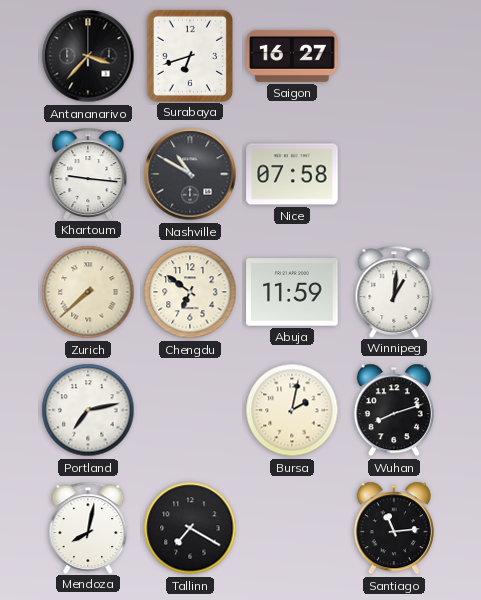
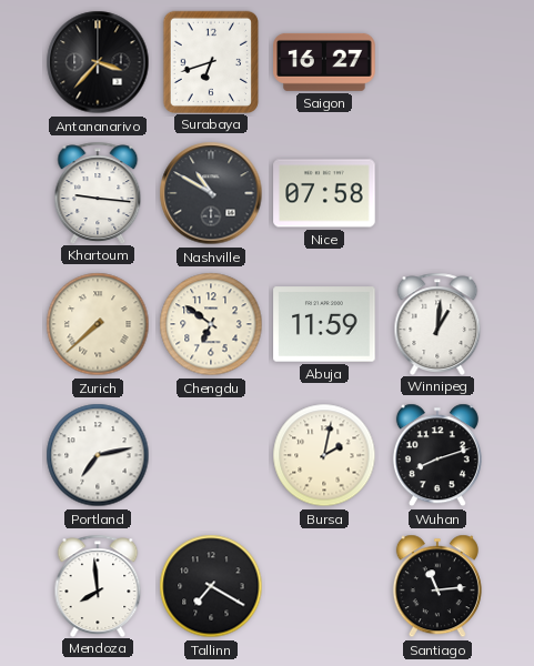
Mendoza: 8:02 -> 7:59 (98, 585)
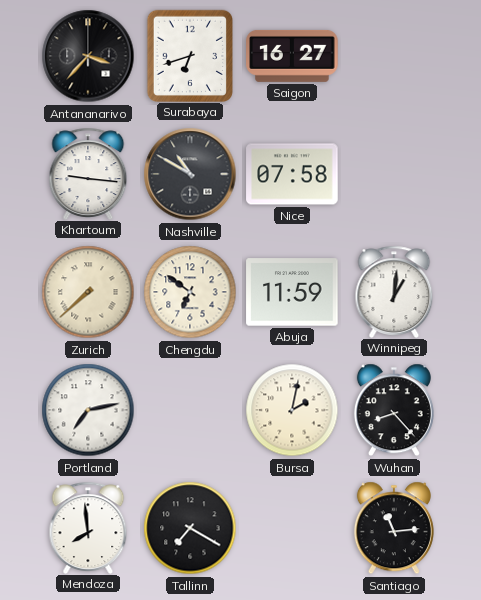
Wuhan: 8:12 -> 8:23 (394, 410)
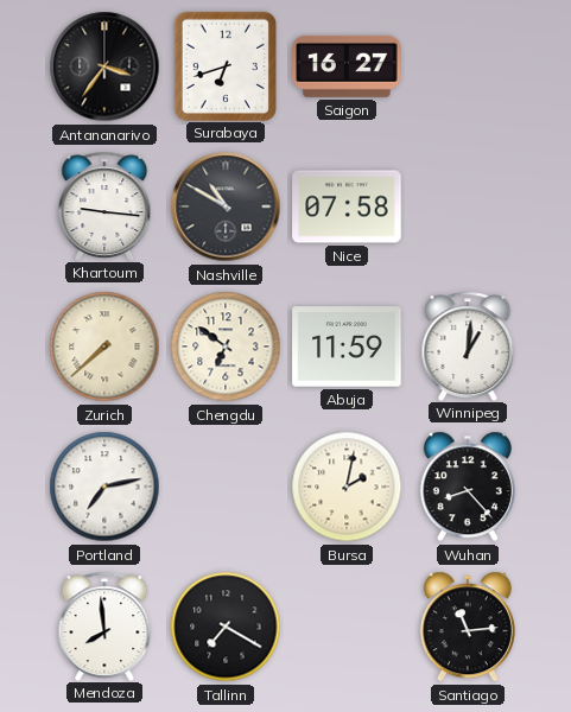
Antananarivo: 3:37 -> 3:36 (104, 66)
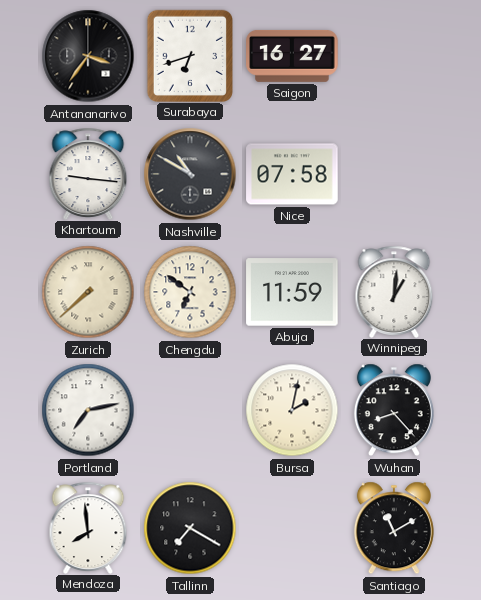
Santiago: 11:14 -> 11:10 (394, 528)
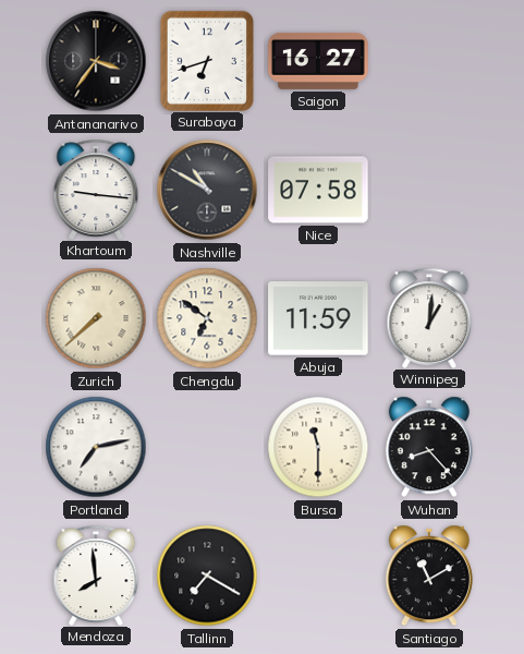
Bursa: 2:02 -> 11:30 (318, 447)
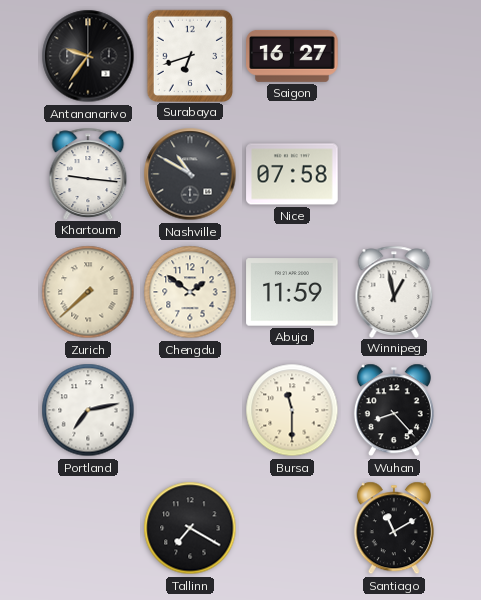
Antananarivo: 3:36 -> 9:36 (88, 56)
Chengdu: 6:51 -> 1:51 (190, 292)
Winnipeg: 1:01 -> 12:58 (394, 291)
Mendoza: 7:59 -> none (96, 574)
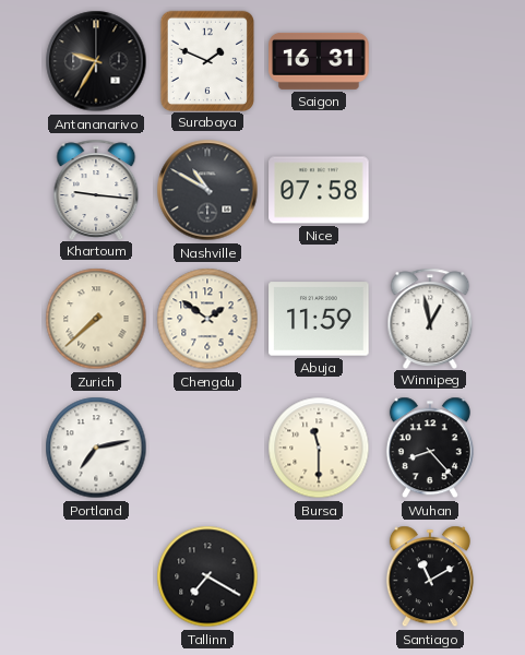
Antananarivo: 9:36 -> 9:35 (96, 61)
Surabaya: 6:42 -> 1:49 (206, 60)
Saigon: 16:27 -> 16:31 (319, 61)
